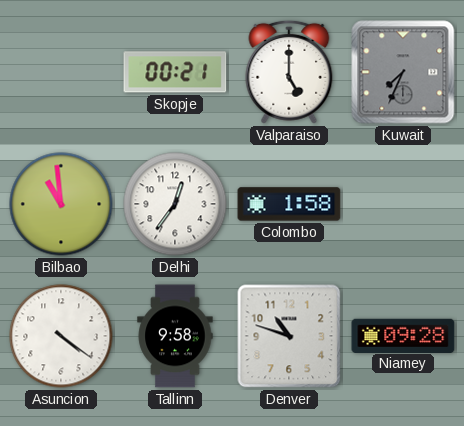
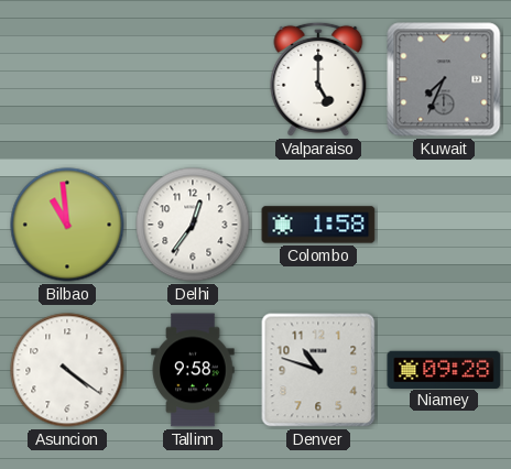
Skopje: 00:21 -> none (175, 72)
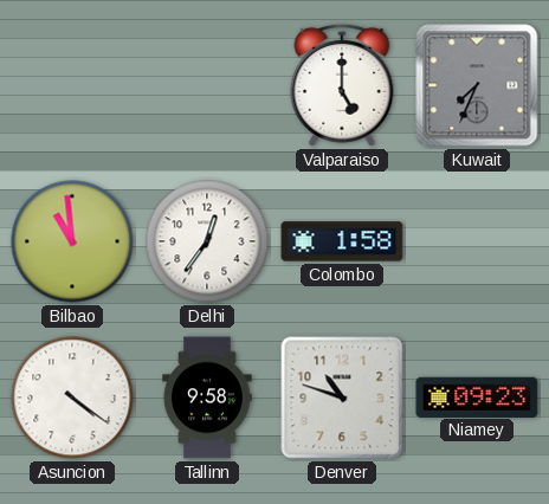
Niamey: 09:28 -> 09:23 (477, 396)
